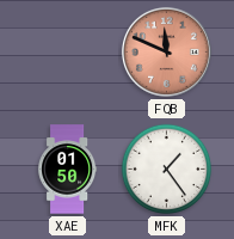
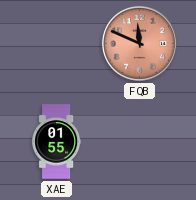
XAE: 01:50 -> 01:55 (57, 142)
MFK: 1:24 -> none (167, 170)
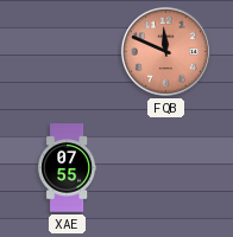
XAE: 01:55 -> 07:55 (68, 168)
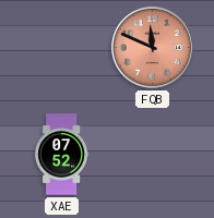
XAE: 07:55 -> 07:52 (62, 155)
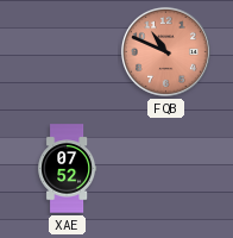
FQB: 11:49 -> 10:49 (165, 51)
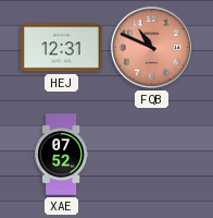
HEJ: none -> 12:31 (62, 48)
